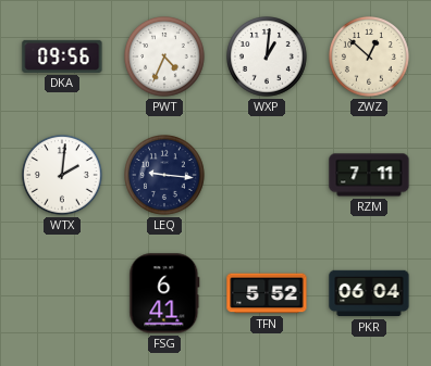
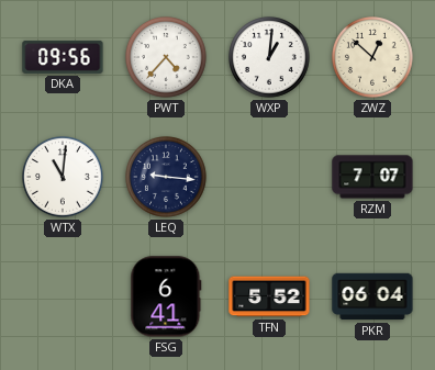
PWT: 4:34 -> 4:37 (167, 58)
WTX: 2:01 -> 11:01 (64, 178)
RZM: 7:11 -> 7:07 (372, 177)
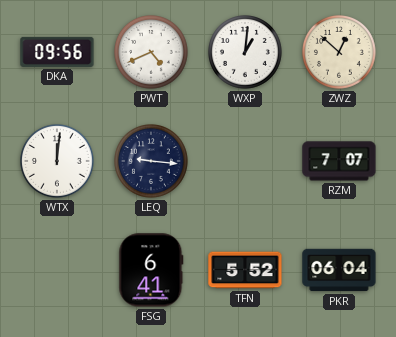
PWT: 4:37 -> 4:41 (152, 53)
WTX: 11:01 -> 12:01 (58, 162)
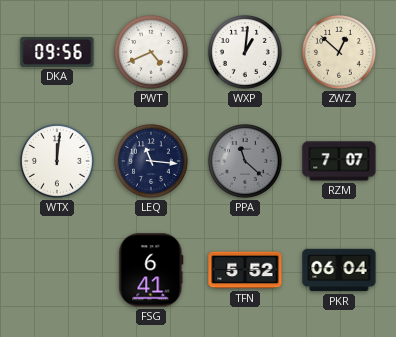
LEQ: 9:16 -> 11:16 (152, 162)
PPA: none -> 11:22 (246, 162)
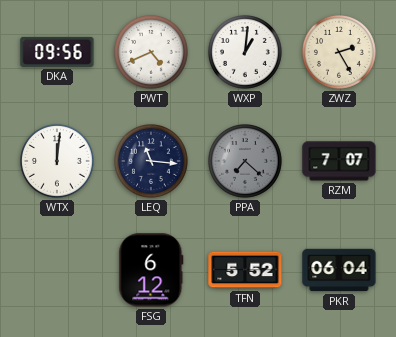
ZWZ: 12:52 -> 2:25 (340, 53)
PPA: 11:22 -> 7:22 (246, 162)
FSG: 6:41 -> 6:12 (151, 270)
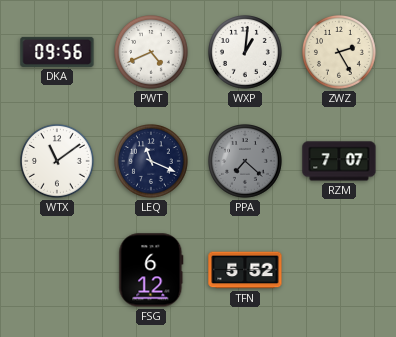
WTX: 12:01 -> 11:09 (58, 162)
LEQ: 11:16 -> 11:19 (152, 162)
PKR: 06:04 -> none (339, 270)
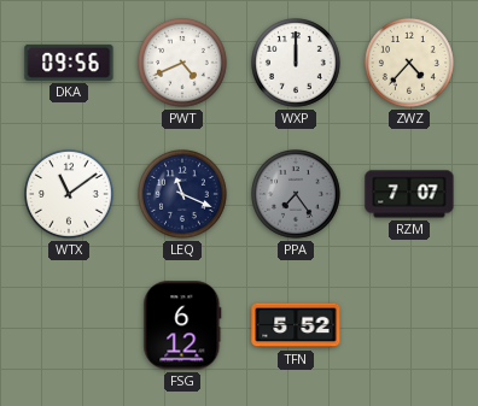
WXP: 1:01 -> 12:00 (297, 64)
ZWZ: 2:25 -> 4:37 (410, 64)
PPA: 7:22 -> 7:24 (297, 195)
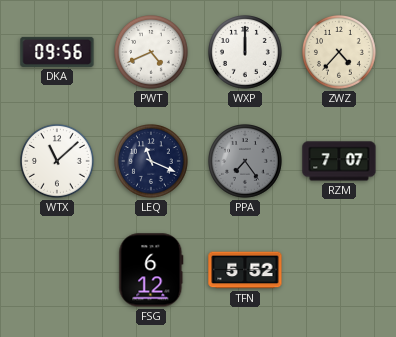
WTX: 11:09 -> 11:08 (58, 162)
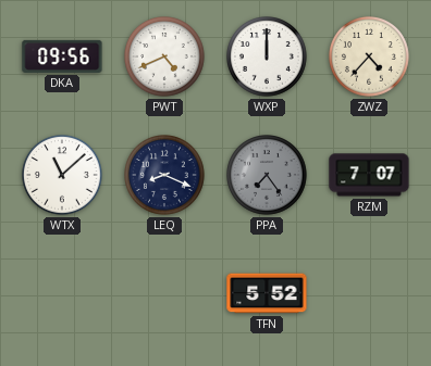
LEQ: 11:19 -> 8:19 (165, 176)
FSG: 6:12 -> none (151, 270)
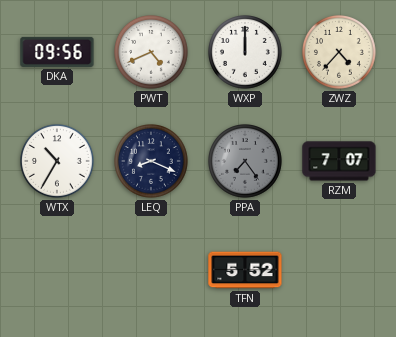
WTX: 11:08 -> 10:35 (58, 162)
